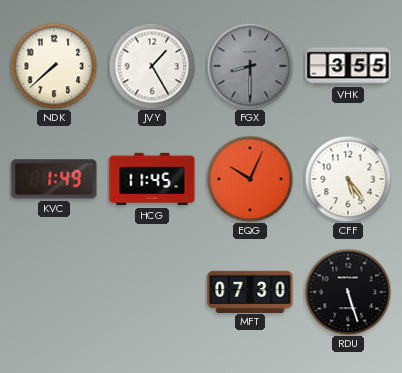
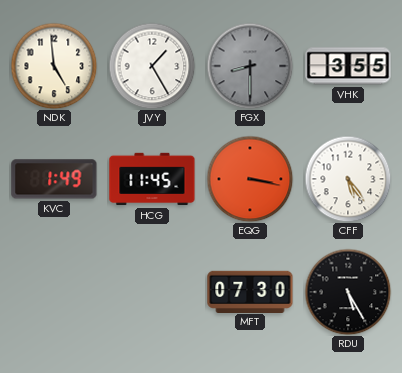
NDK: 7:38 -> 4:59 (54, 66)
EQG: 10:04 -> 3:17 (250, 179)
RDU: 5:27 -> 5:25 (348, 292)
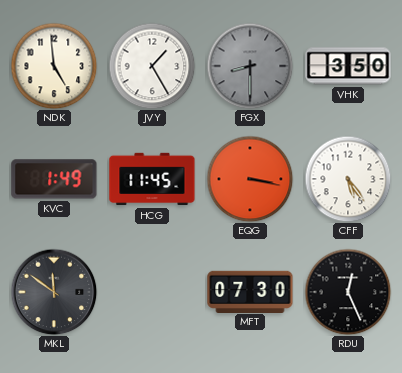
VHK: 3:55 -> 3:50 (348, 66)
MKL: none -> 11:51 (54, 292)
RDU: 5:25 -> 12:26 (348, 292)
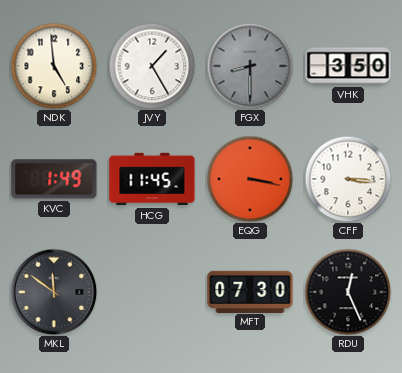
CFF: 5:24 -> 3:16 (348, 179)
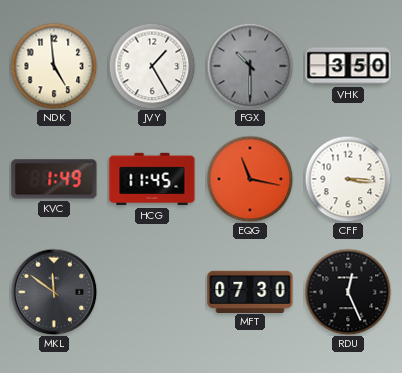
FGX: 8:30 -> 10:30 (250, 66)
EQG: 3:17 -> 11:17 (250, 179)
